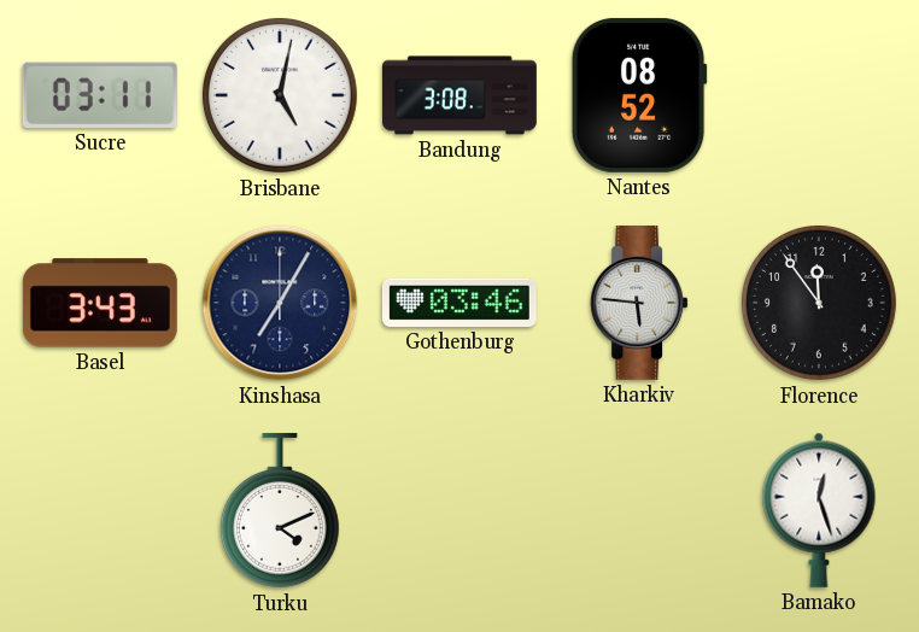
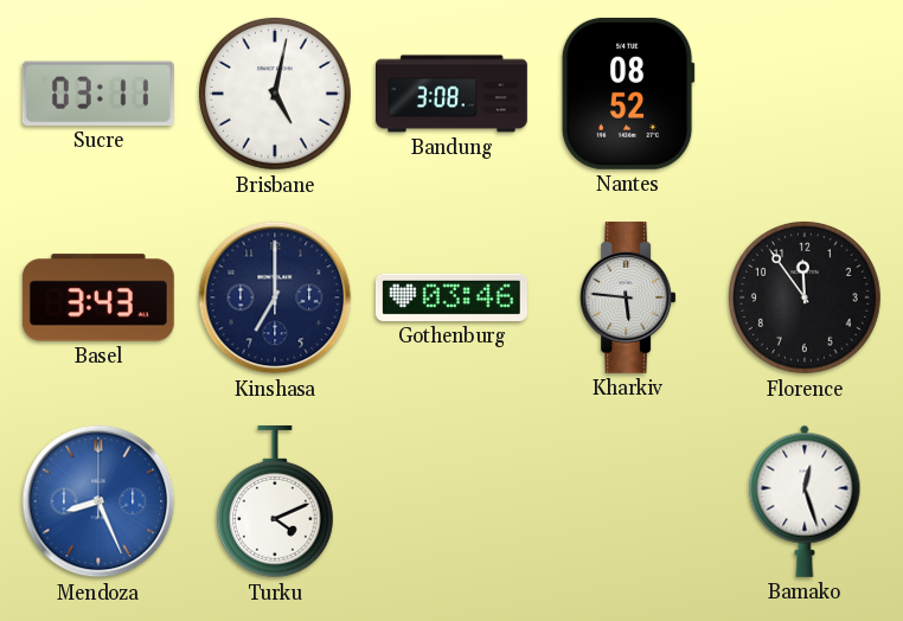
Kinshasa: 7:05 -> 7:00 (275, 297)
Mendoza: none -> 8:26 (98, 501)
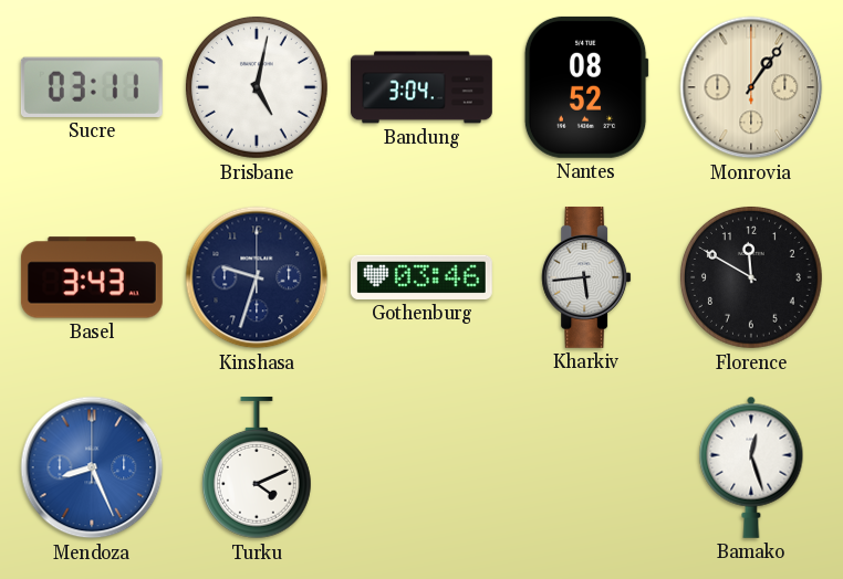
Bandung: 3:08 -> 3:04 (423, 87)
Monrovia: none -> 1:06 (751, 87)
Kinshasa: 7:00 -> 9:33 (257, 277)
Kharkiv: 5:46 -> 5:44 (586, 277)
Florence: 11:54 -> 11:50 (751, 277)
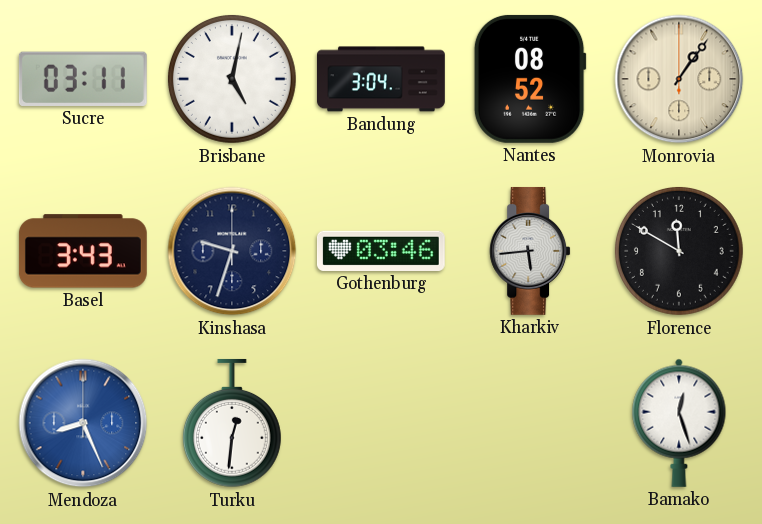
Turku: 4:11 -> 12:31 (232, 423)
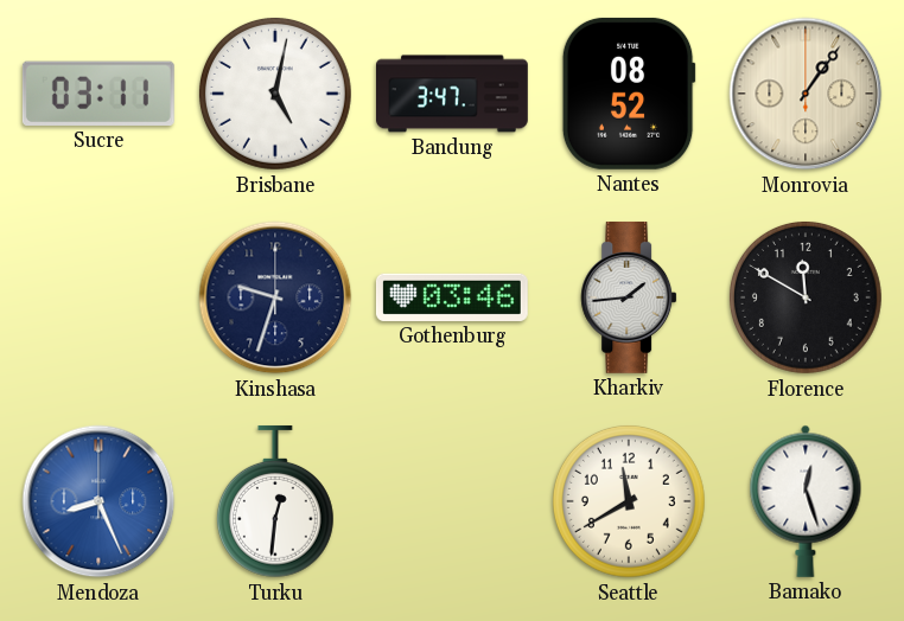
Bandung: 3:04 -> 3:47 (453, 94)
Basel: 3:43 -> none (83, 251)
Kharkiv: 5:44 -> 1:44 (629, 297)
Seattle: none -> 11:40 (629, 501)
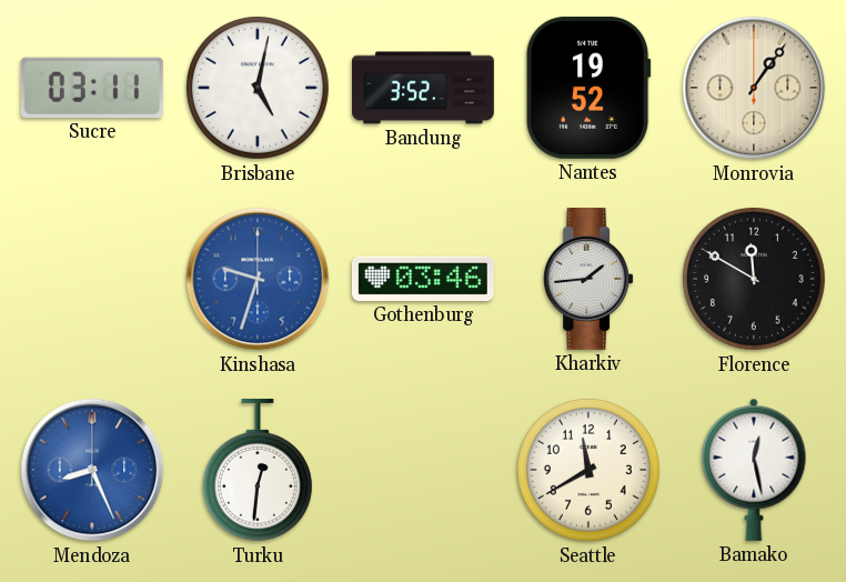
Bandung: 3:47 -> 3:52 (424, 88)
Nantes: 08:52 -> 19:52 (588, 88)
Kinshasa dial: navy -> blue (258, 279)
Bamako: 12:27 -> 12:28 (754, 470)
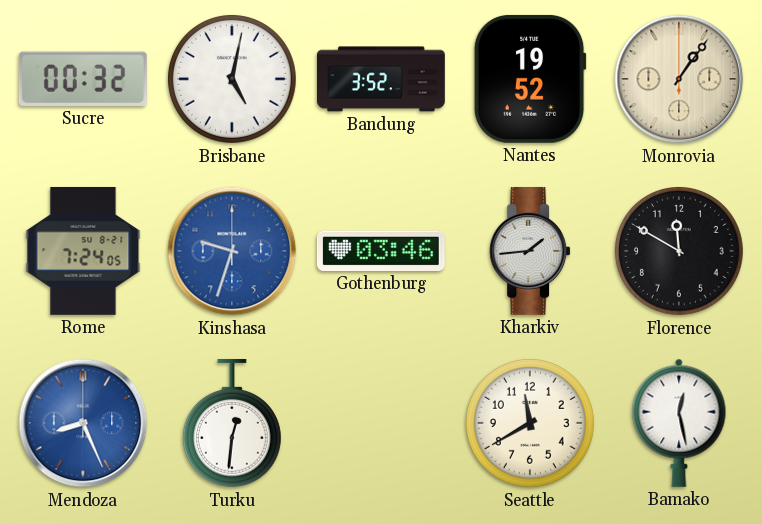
Sucre: 03:11 -> 00:32 (83, 79)
Rome: none -> 7:24 (83, 251)
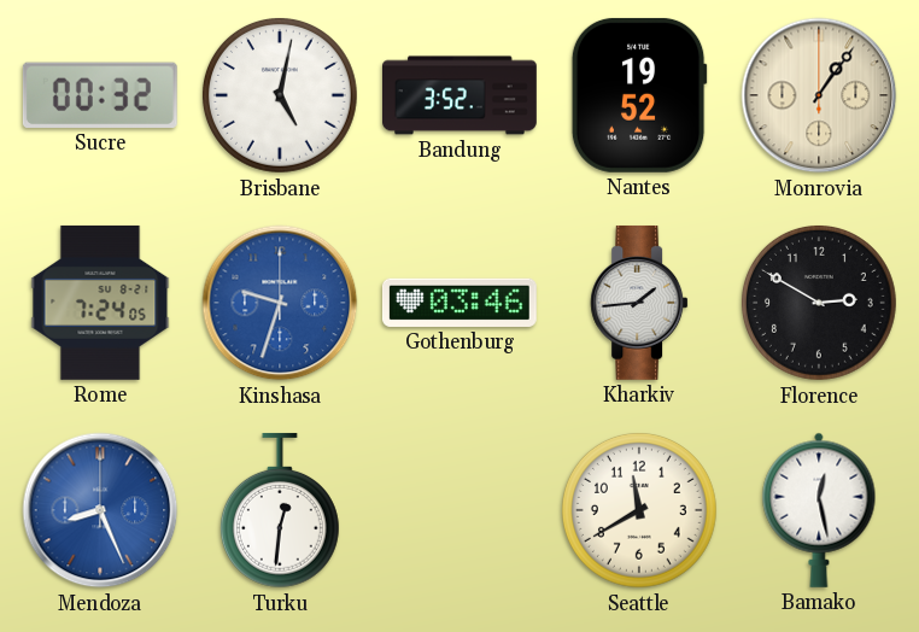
Florence: 11:50 -> 2:50 (819, 303)
